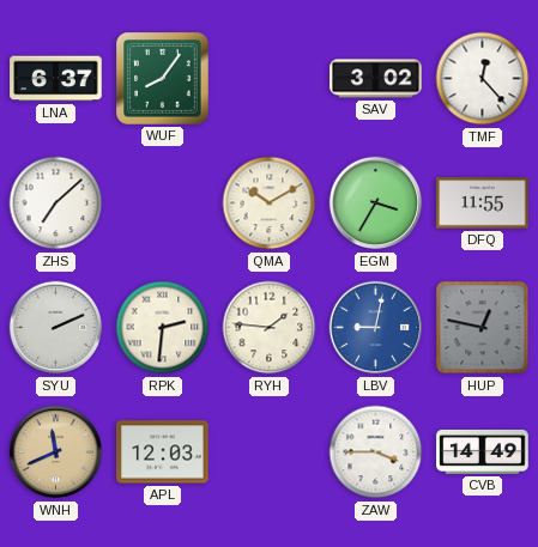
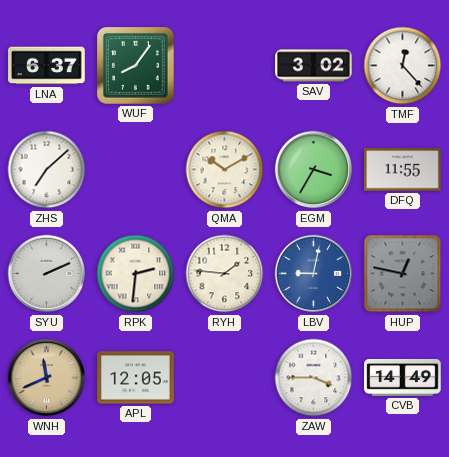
APL: 12:03 -> 12:05 (136, 378)
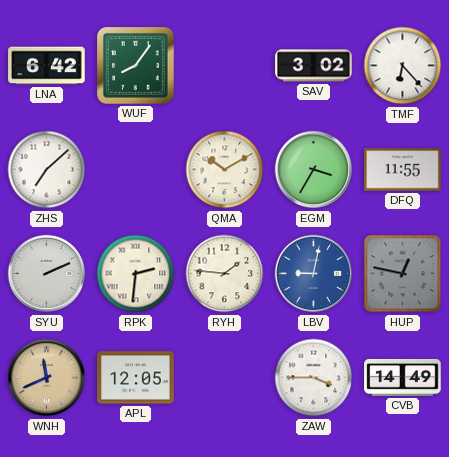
LNA: 6:37 -> 6:42 (47, 66)
TMF: 12:23 -> 6:23 (403, 66)
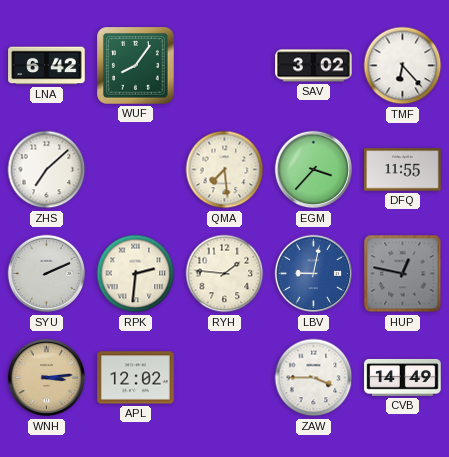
QMA: 10:10 -> 7:29 (225, 170)
EGM: 3:35 -> 3:37 (314, 170)
WNH: 11:41 -> 3:14 (47, 378)
APL: 12:05 -> 12:02 (136, 378)
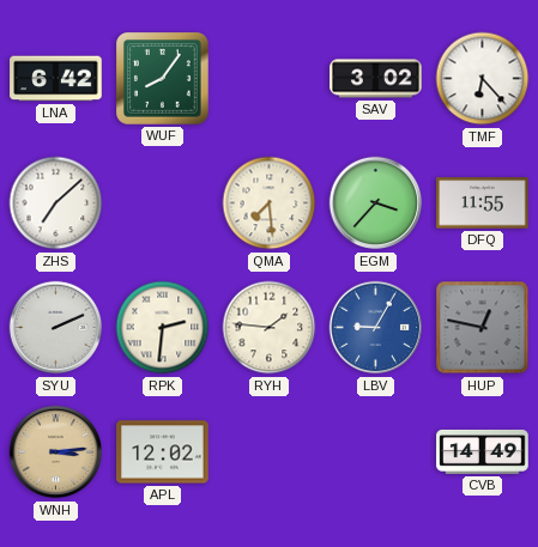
LBV: 9:02 -> 9:05 (376, 328)
ZAW: 3:45 -> none (314, 378)
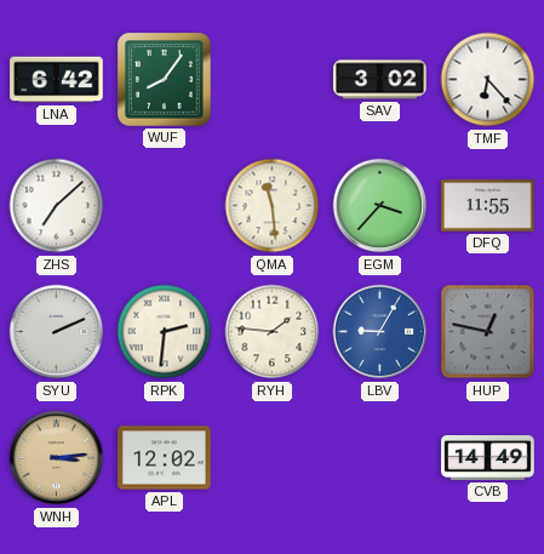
QMA: 7:29 -> 11:29 (273, 206)
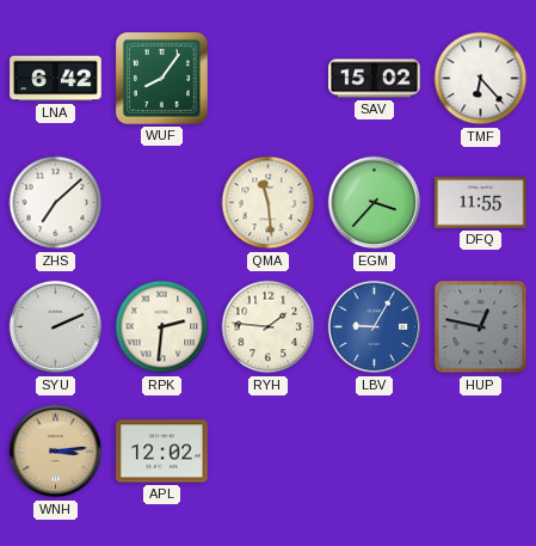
SAV: 3:02 -> 15:02 (375, 79)
CVB: 14:49 -> none (488, 457)
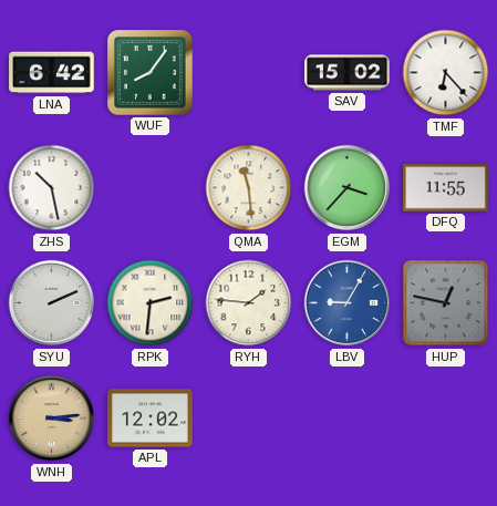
ZHS: 7:08 -> 10:28 (52, 188)
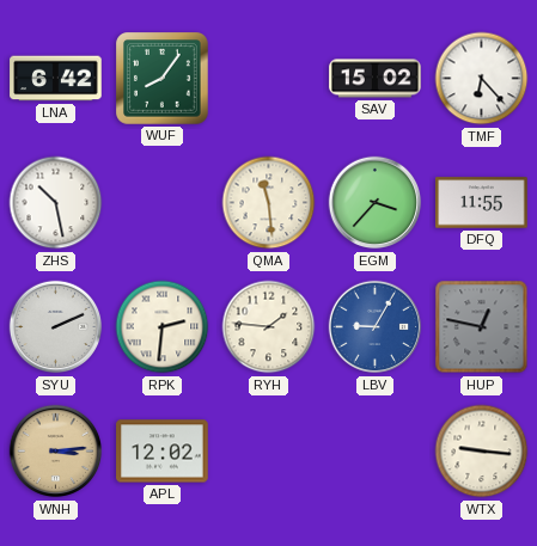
WTX: none -> 9:16 (482, 452)
